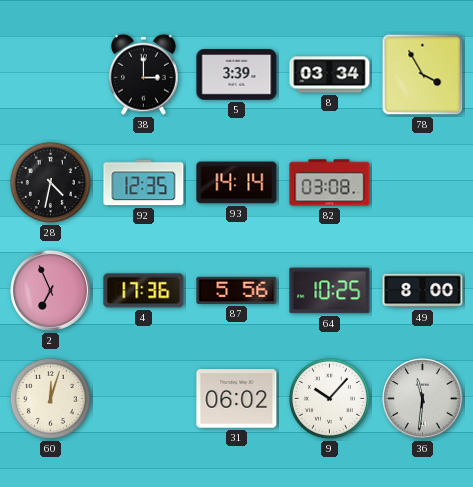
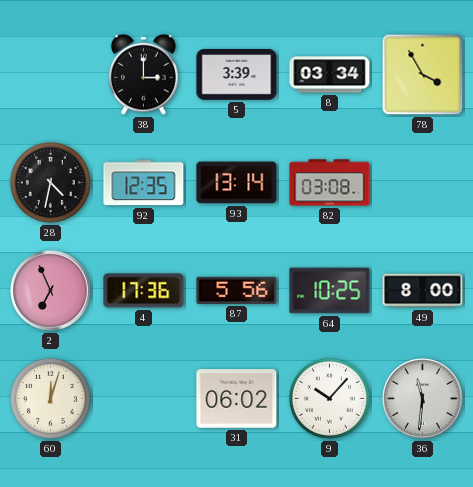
93: 14:14 -> 13:14 (237, 183)
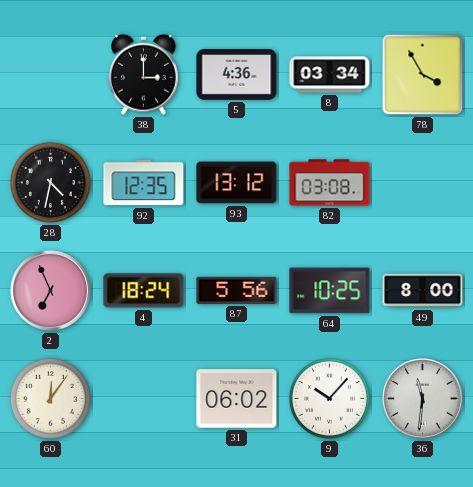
5: 3:39 -> 4:36 (237, 75)
93: 13:14 -> 13:12 (237, 183)
4: 17:36 -> 18:24 (144, 291)
60: 12:03 -> 12:06 (50, 398)
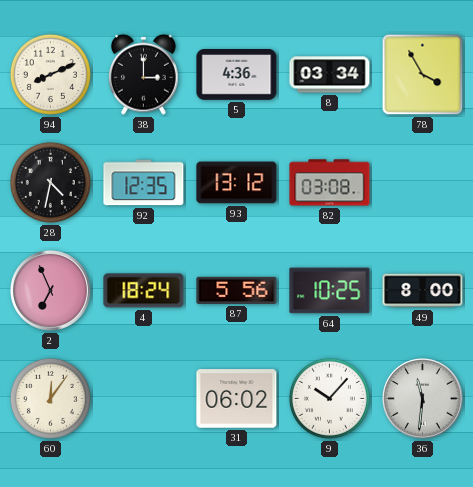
94: none -> 8:11 (50, 74)
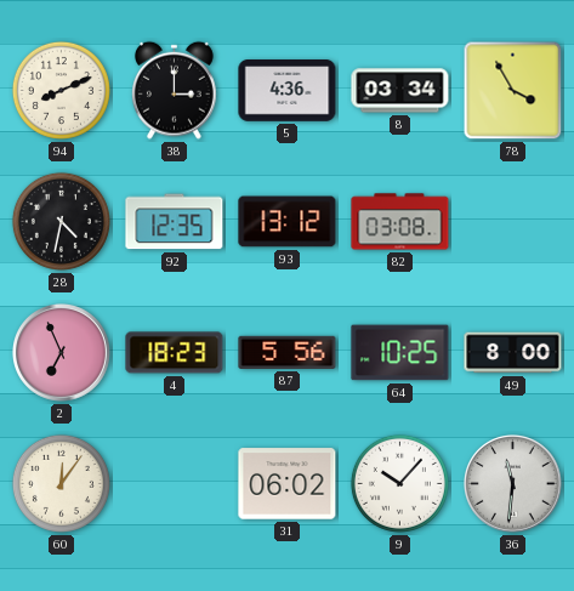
4: 18:24 -> 18:23 (175, 353)
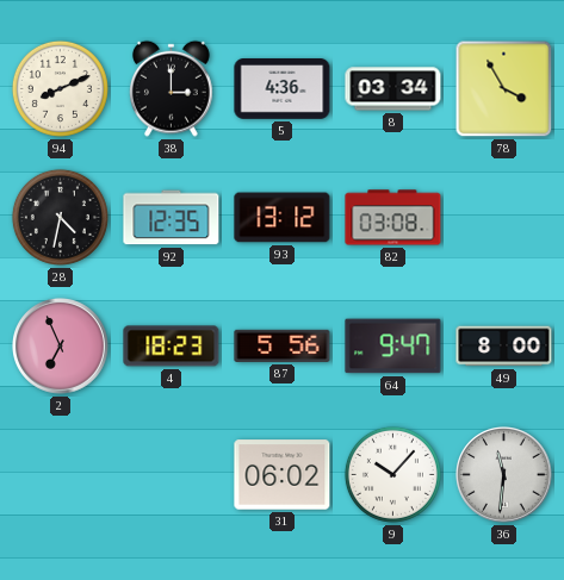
64: 10:25 -> 9:47 (393, 347)
60: 12:06 -> none (61, 483)
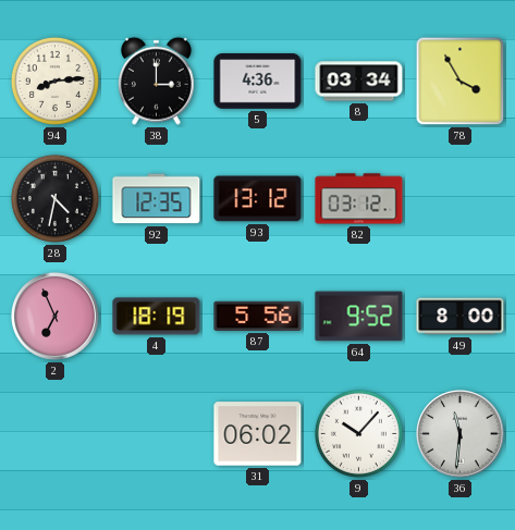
94: 8:11 -> 8:14 (54, 81)
82: 03:08 -> 03:12 (359, 199)
4: 18:23 -> 18:19 (157, 317)
64: 9:47 -> 9:52 (359, 317)
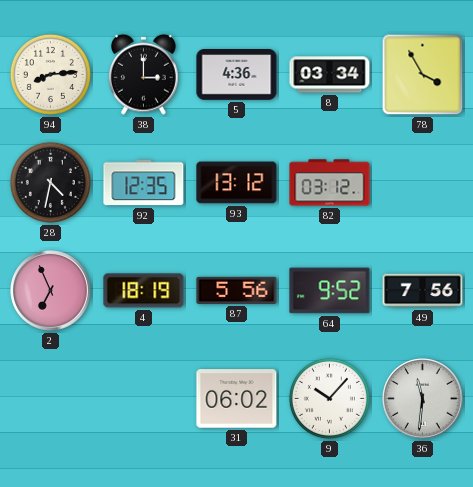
49: 8:00 -> 7:56 (423, 291)
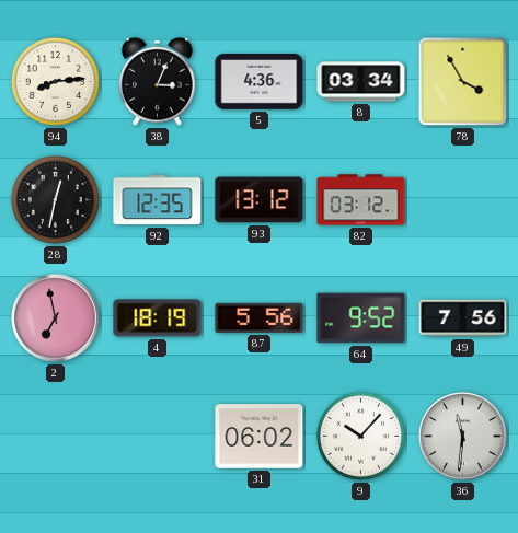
38: 3:00 -> 3:04 (157, 81)
28: 4:32 -> 12:32 (55, 199)
2: 6:56 -> 6:58 (56, 318)
